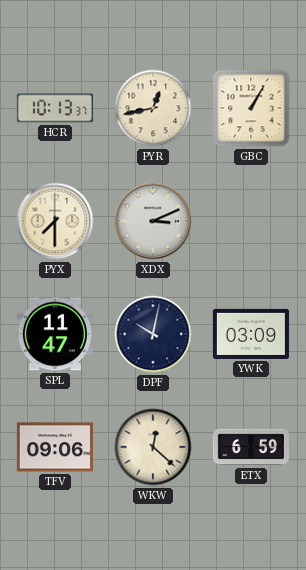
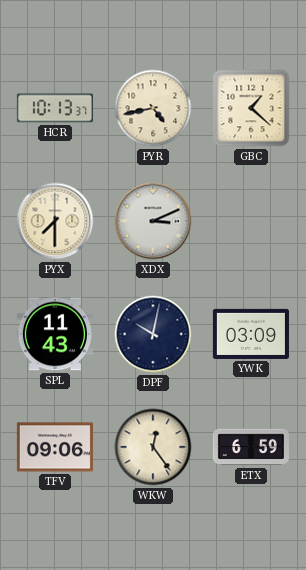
PYR: 12:43 -> 4:43 (153, 108)
GBC: 1:05 -> 1:22 (251, 108)
SPL: 11:47 -> 11:43 (55, 334)
WKW: 12:22 -> 12:24 (153, 447)
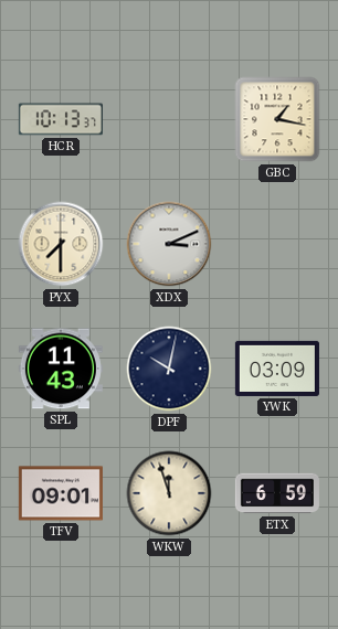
PYR: 4:43 -> none (153, 108)
GBC: 1:22 -> 1:17 (277, 119)
TFV: 09:06 -> 09:01 (61, 493)
WKW: 12:24 -> 11:57 (169, 493)
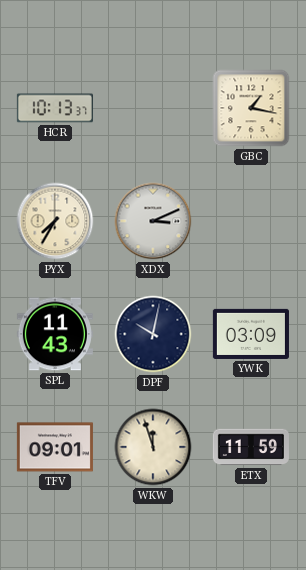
PYX: 7:30 -> 7:35 (55, 221)
ETX: 6:59 -> 11:59 (251, 447)
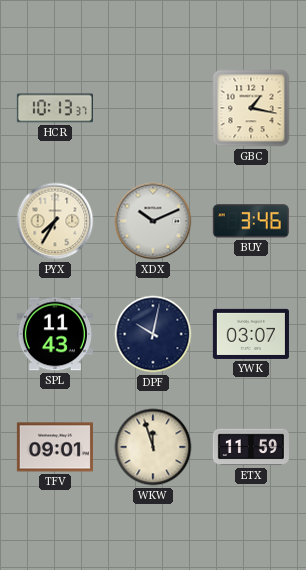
XDX: 3:11 -> 10:11 (153, 221)
BUY: none -> 3:46 (251, 221)
YWK: 03:09 -> 03:07 (251, 334)
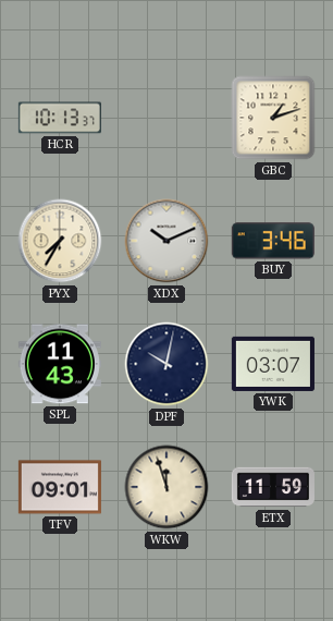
GBC: 1:17 -> 1:12 (273, 118)
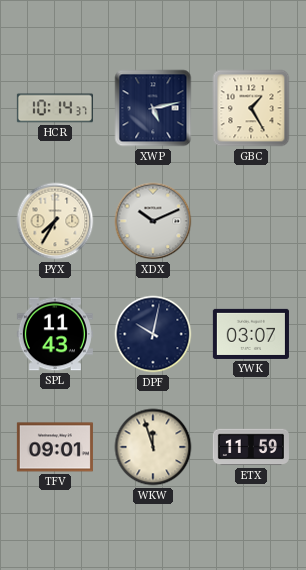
HCR: 10:13 -> 10:14 (55, 108)
XWP: none -> 5:13 (153, 108)
GBC: 1:12 -> 1:25 (251, 108)
BUY: 3:46 -> none (273, 241)
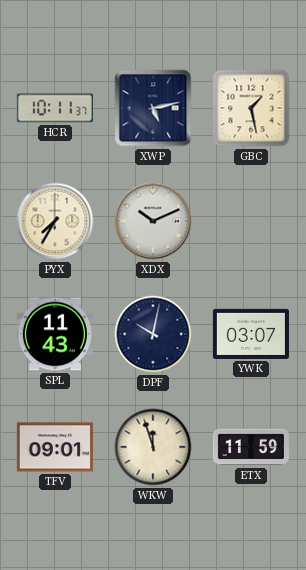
HCR: 10:14 -> 10:11 (55, 108)
GBC: 1:25 -> 1:28 (251, 108)
